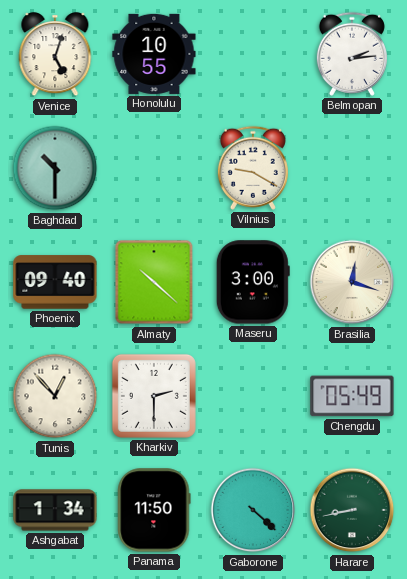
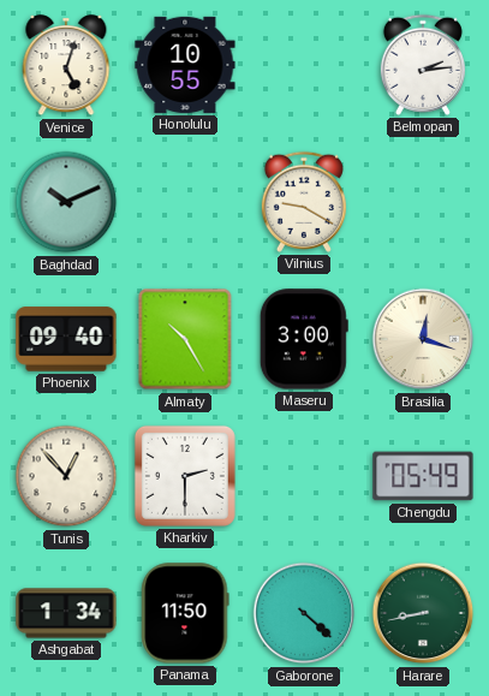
Baghdad: 10:30 -> 10:11 (66, 202)
Almaty: 10:22 -> 10:25 (185, 339)
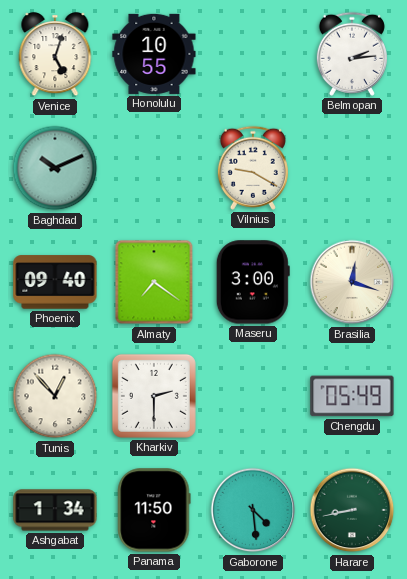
Almaty: 10:25 -> 7:21 (154, 282)
Gaborone: 4:22 -> 4:29 (253, 510)
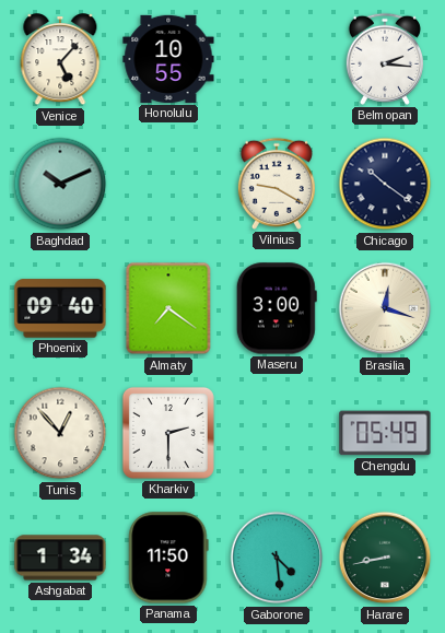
Venice: 5:03 -> 5:07 (60, 60)
Belmopan: 2:14 -> 2:16 (385, 59)
Chicago: none -> 10:21 (385, 184)
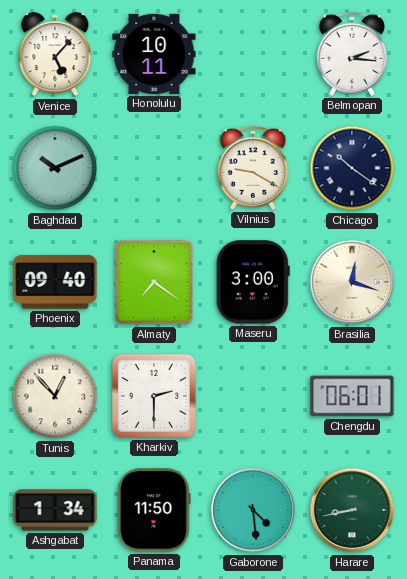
Honolulu: 10:55 -> 10:11 (154, 54)
Chengdu: 05:49 -> 06:01 (352, 396)
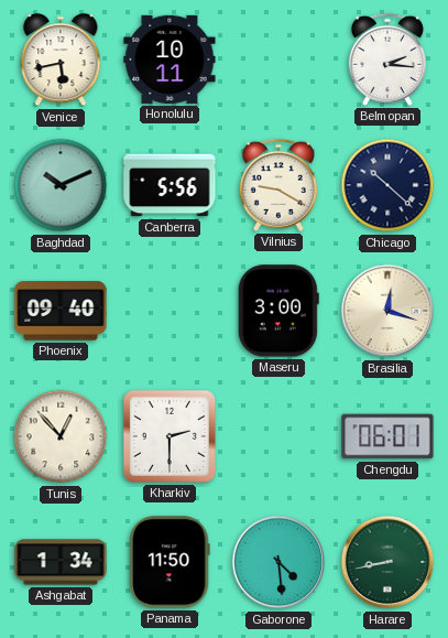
Venice: 5:07 -> 5:43 (61, 61)
Canberra: none -> 5:56 (170, 185)
Chicago: 10:21 -> 10:22 (387, 185)
Almaty: 7:21 -> none (154, 282)
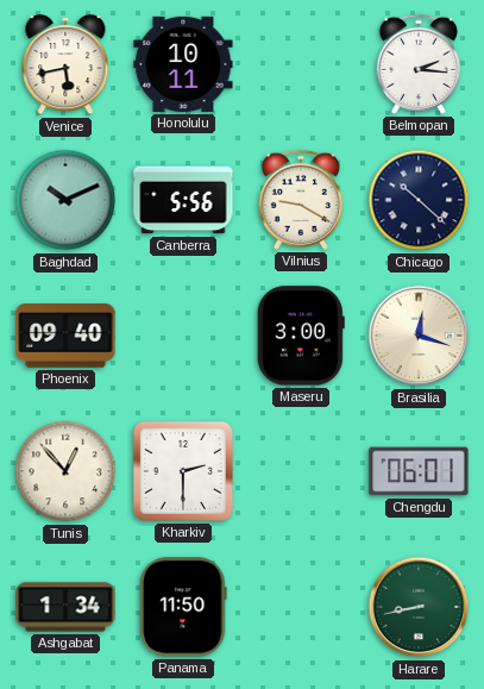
Gaborone: 4:29 -> none (278, 562)
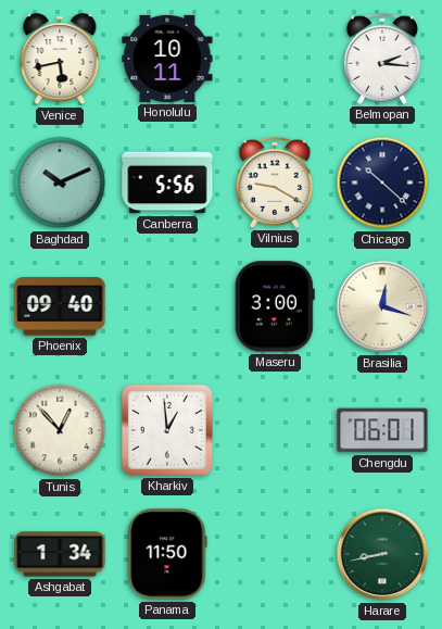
Kharkiv: 2:30 -> 12:59 (167, 430)
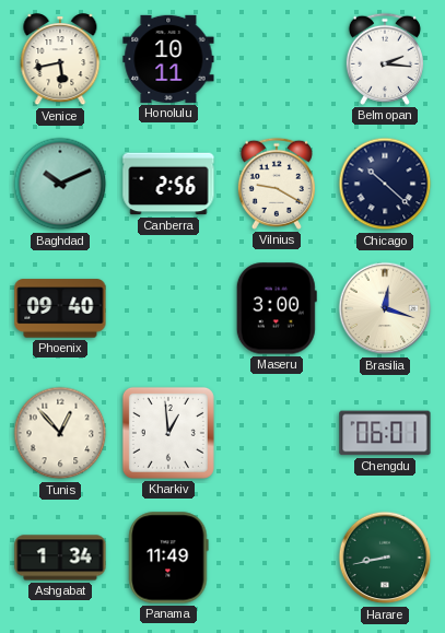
Canberra: 5:56 -> 2:56 (168, 184)
Panama: 11:50 -> 11:49 (168, 558)
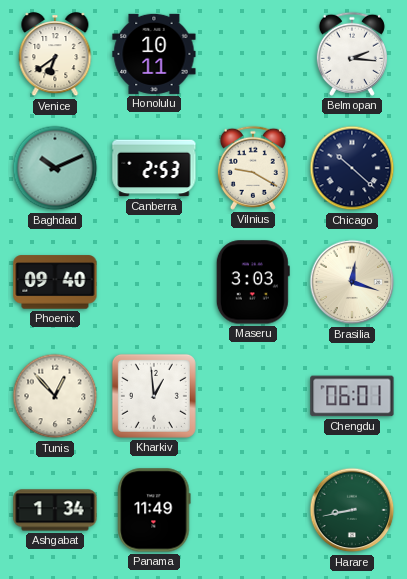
Venice: 5:43 -> 6:39 (55, 55)
Canberra: 2:56 -> 2:53 (154, 168)
Maseru: 3:00 -> 3:03 (253, 282)
